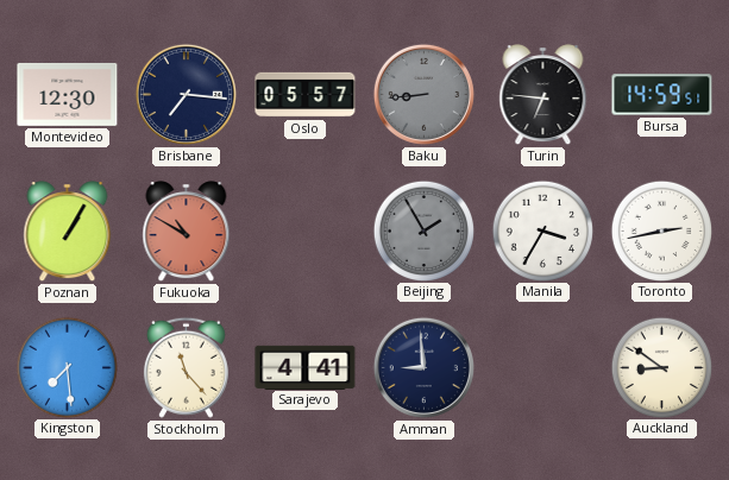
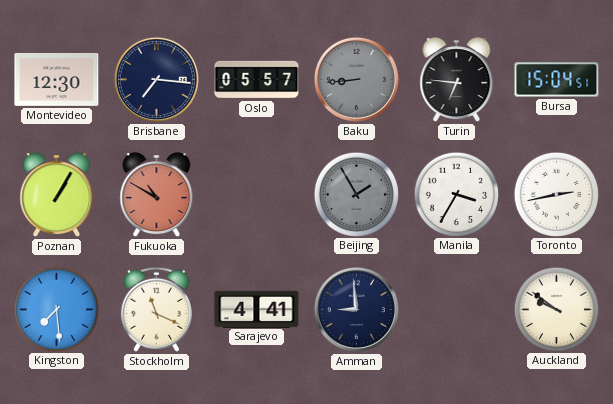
Bursa: 14:59 -> 15:04 (557, 80)
Stockholm: 11:23 -> 11:19 (156, 309)
Auckland: 8:51 -> 9:51 (556, 309)
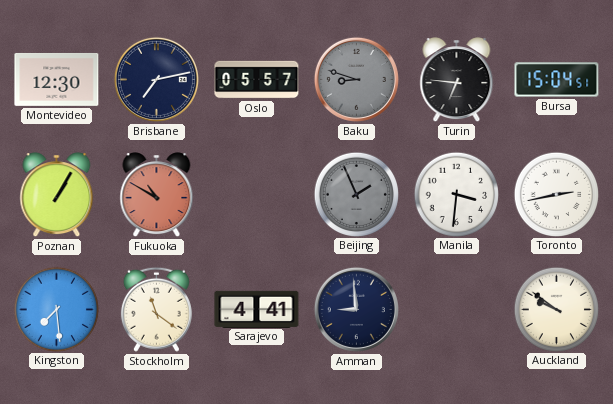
Brisbane: 7:16 -> 7:13 (156, 79)
Baku: 8:44 -> 8:48 (356, 79)
Beijing: 1:55 -> 1:56 (356, 194)
Manila: 3:35 -> 3:31 (456, 194)
Stockholm: 11:19 -> 11:21 (156, 309)
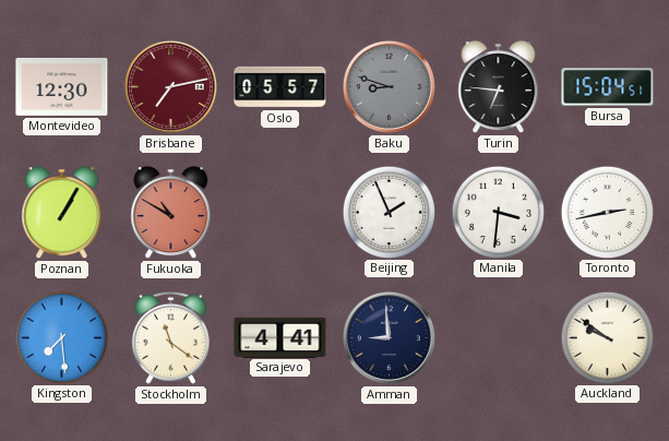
Brisbane dial: navy -> burgundy (170, 86)
Beijing dial: grey -> white (389, 212)
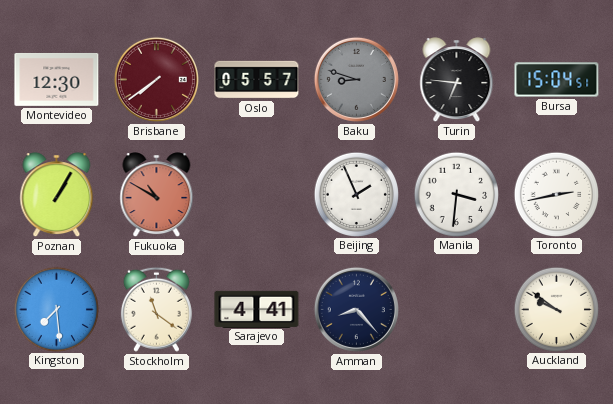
Brisbane: 7:13 -> 7:39 (156, 79)
Amman: 8:59 -> 8:23 (356, 309)
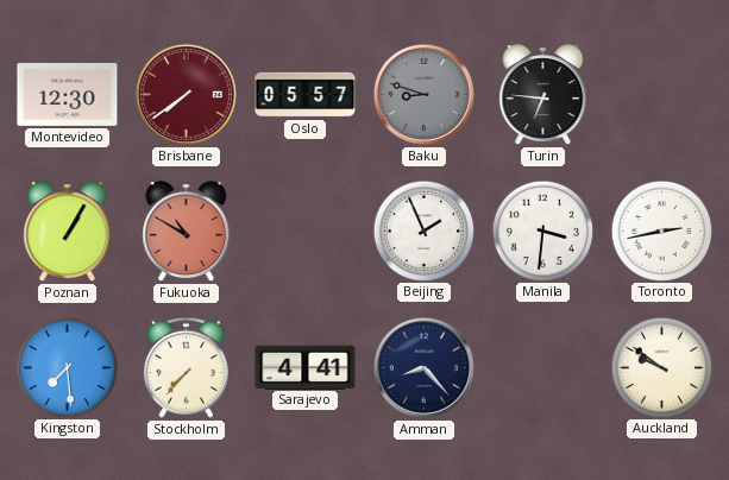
Bursa: 15:04 -> none (557, 80)
Stockholm: 11:21 -> 7:37 (186, 367)
